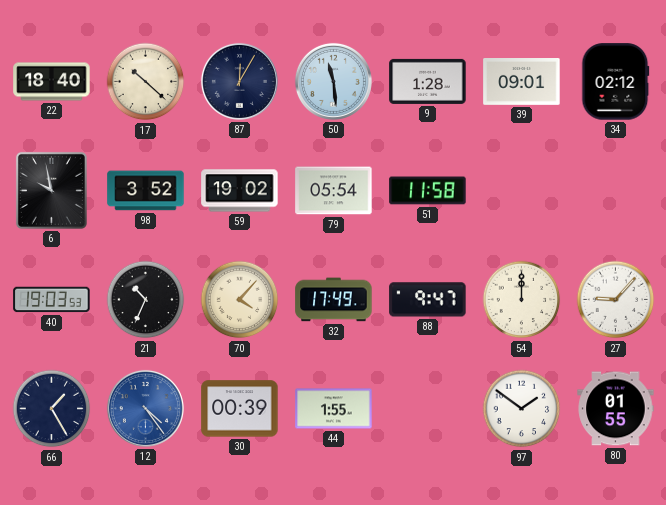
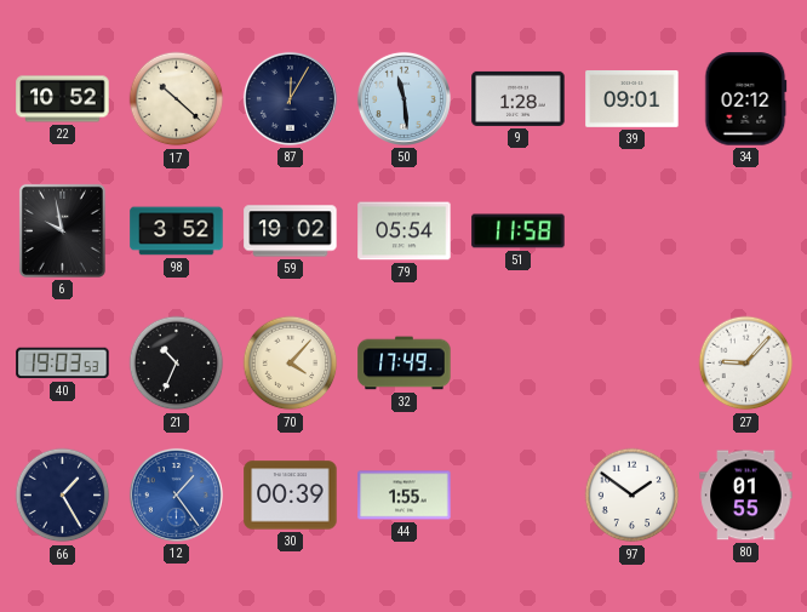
22: 18:40 -> 10:52 (63, 99)
88: 9:47 -> none (428, 300)
54: 12:00 -> none (522, 300)
12: 4:24 -> 1:24 (176, 494)
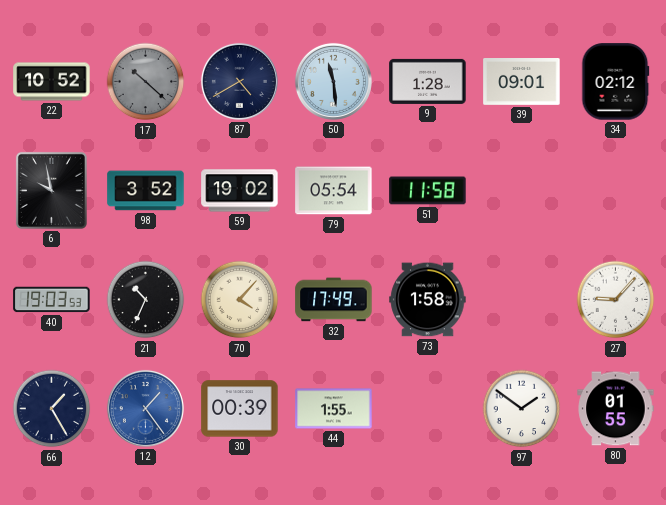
17 dial: cream -> grey (146, 82)
87: 12:05 -> 4:40 (239, 81)
73: none -> 1:58 (428, 300)
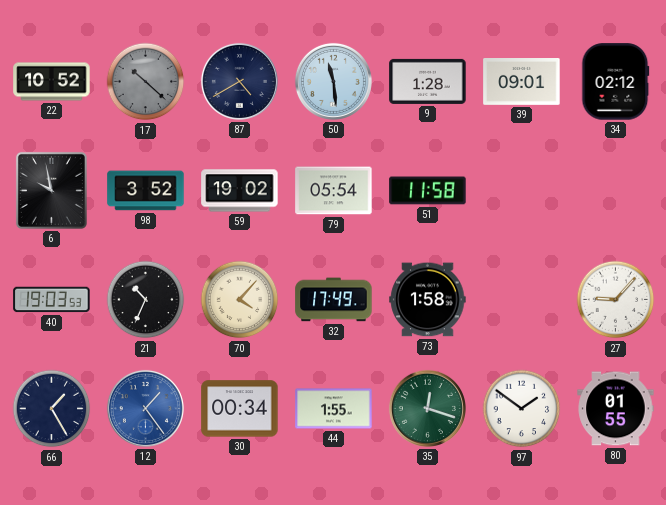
30: 00:39 -> 00:34 (240, 409)
35: none -> 12:18 (427, 408)
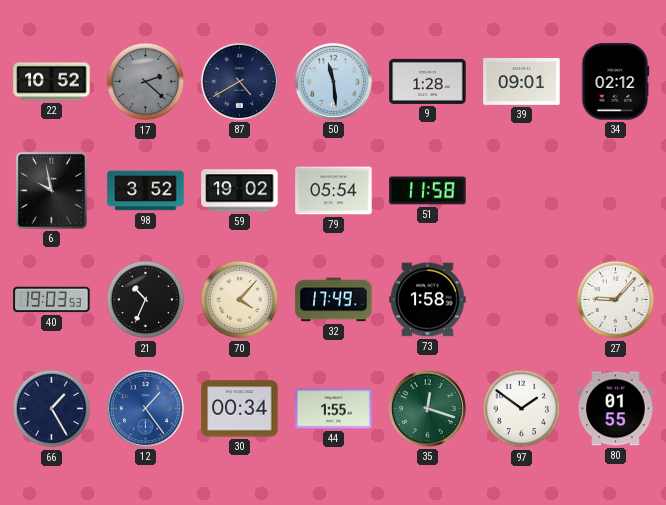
17: 10:22 -> 2:22 (146, 82)
